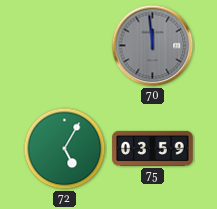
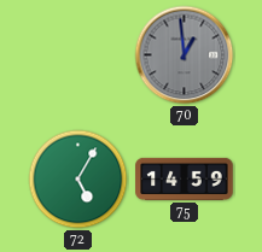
70: 11:59 -> 12:59 (185, 55)
75: 03:59 -> 14:59 (185, 178)
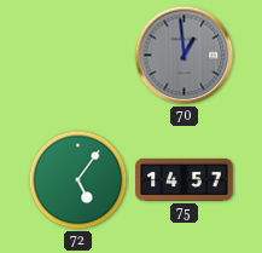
72: 5:05 -> 5:06 (78, 180)
75: 14:59 -> 14:57 (185, 179)
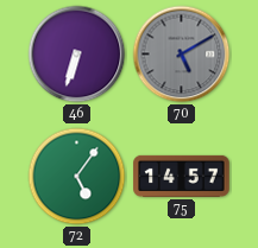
46: none -> 6:33 (77, 55)
70: 12:59 -> 5:10 (182, 55)
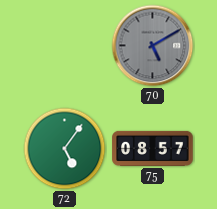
46: 6:33 -> none (77, 55)
75: 14:57 -> 08:57 (153, 148)
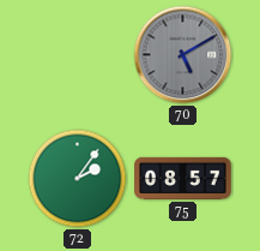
72: 5:06 -> 2:06 (78, 179)
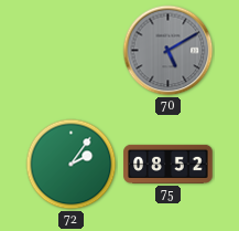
75: 08:57 -> 08:52 (169, 164)
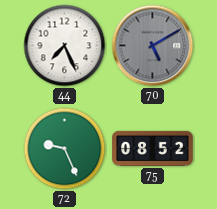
44: none -> 7:26 (65, 46)
72: 2:06 -> 9:26 (65, 149)
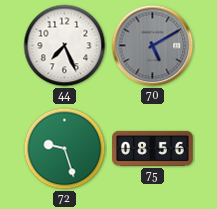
72: 9:26 -> 9:27 (65, 149)
75: 08:52 -> 08:56 (153, 148)
